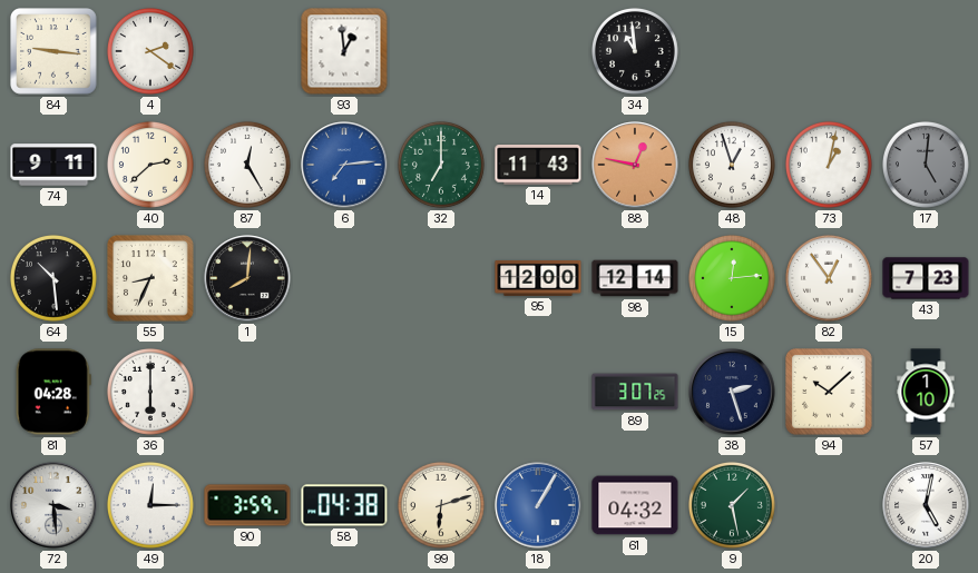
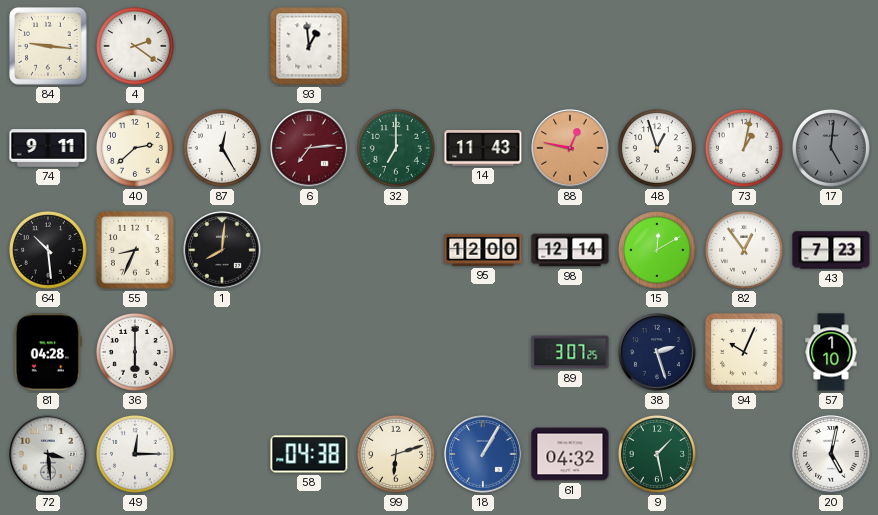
34: 10:59 -> none (635, 51)
6 dial: blue -> burgundy (309, 148)
15: 12:14 -> 12:10 (657, 250)
94: 10:08 -> 10:04 (745, 353)
90: 3:59 -> none (247, 505)
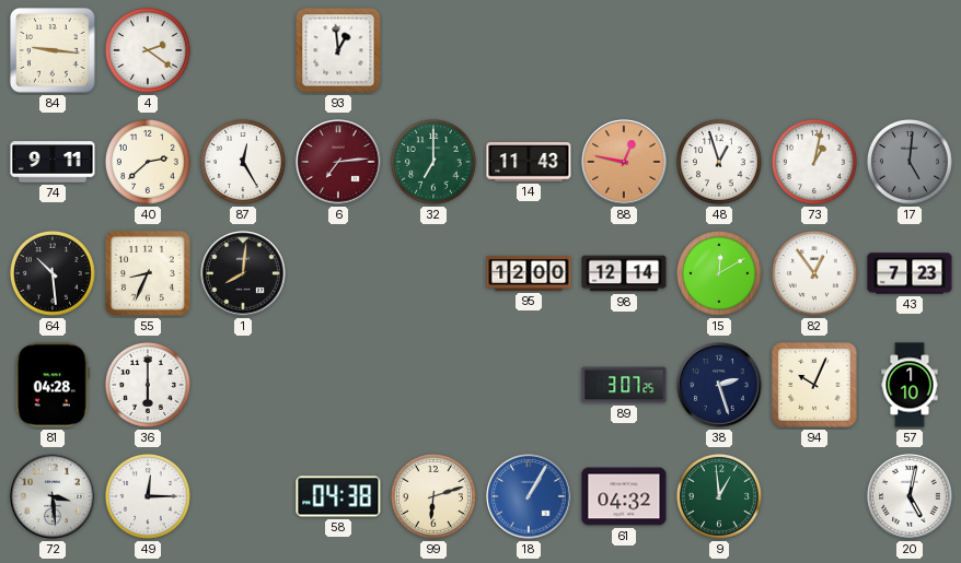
9: 1:28 -> 12:59 (719, 496)
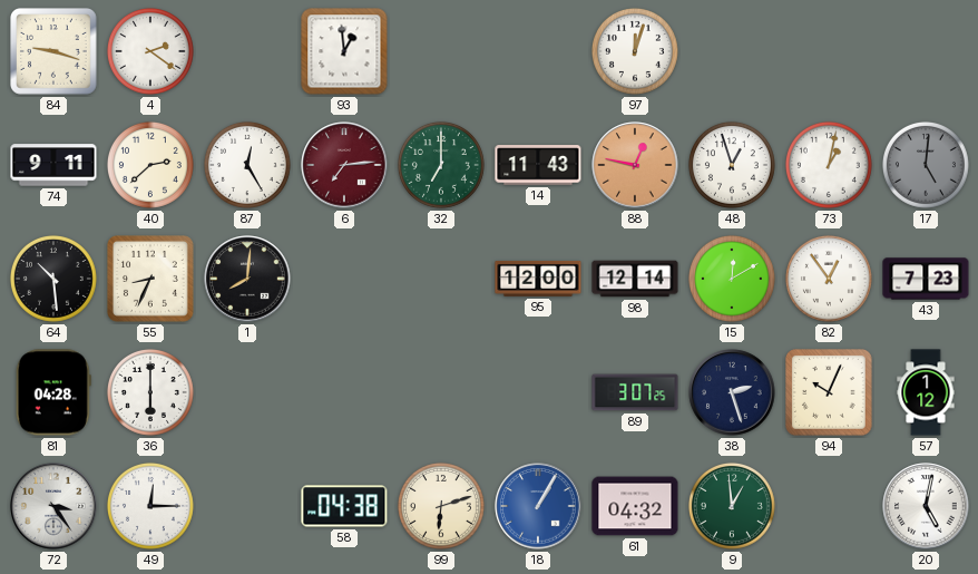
84: 9:16 -> 9:18 (55, 52)
97: none -> 12:03 (635, 51)
57: 1:10 -> 1:12 (926, 392)
72: 3:29 -> 3:24 (53, 506)
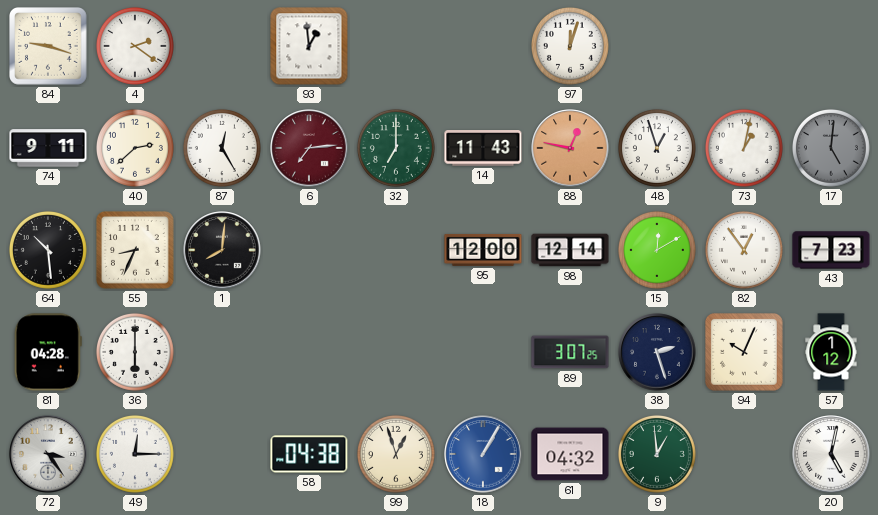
99: 6:12 -> 12:57 (396, 454)
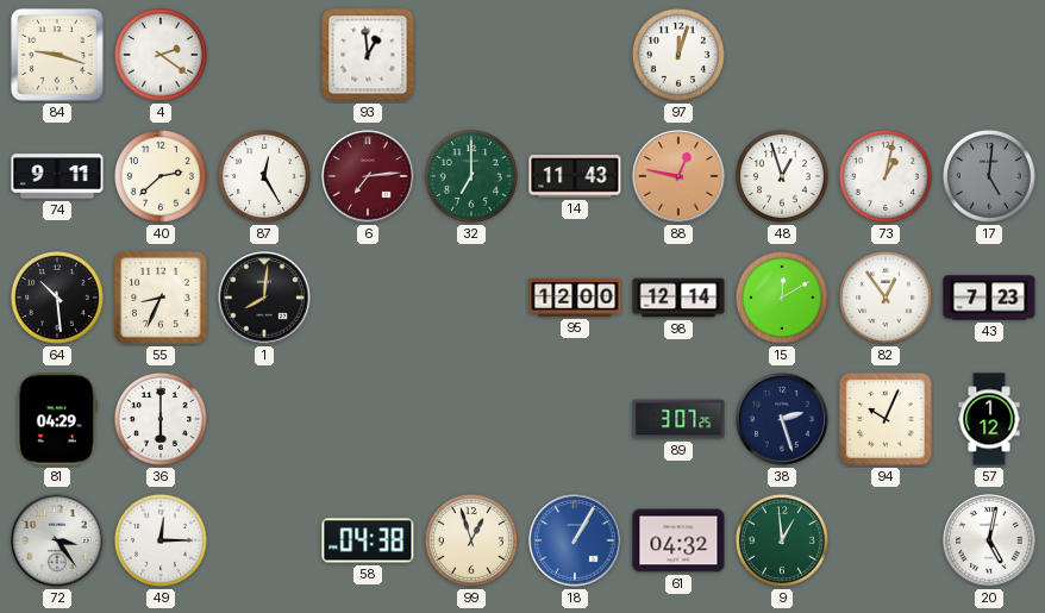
81: 04:28 -> 04:29 (57, 419)
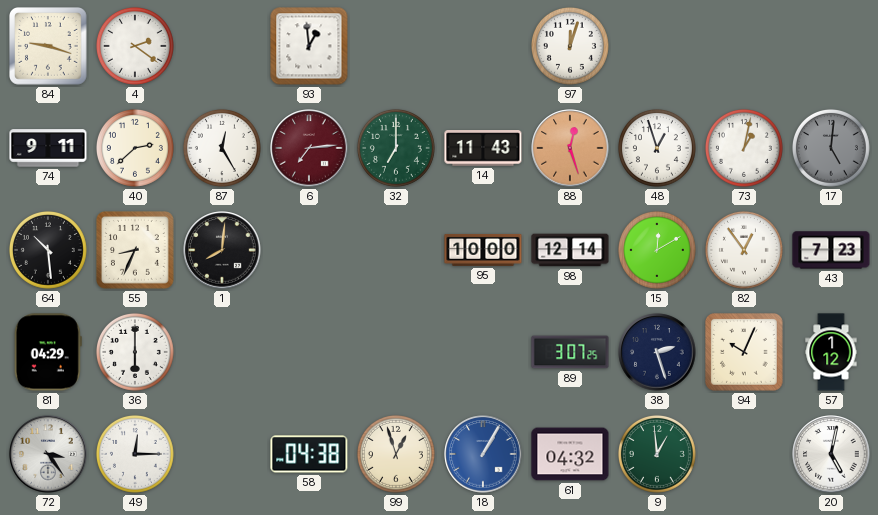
88: 12:47 -> 12:27 (570, 148)
95: 12:00 -> 10:00 (483, 250)
